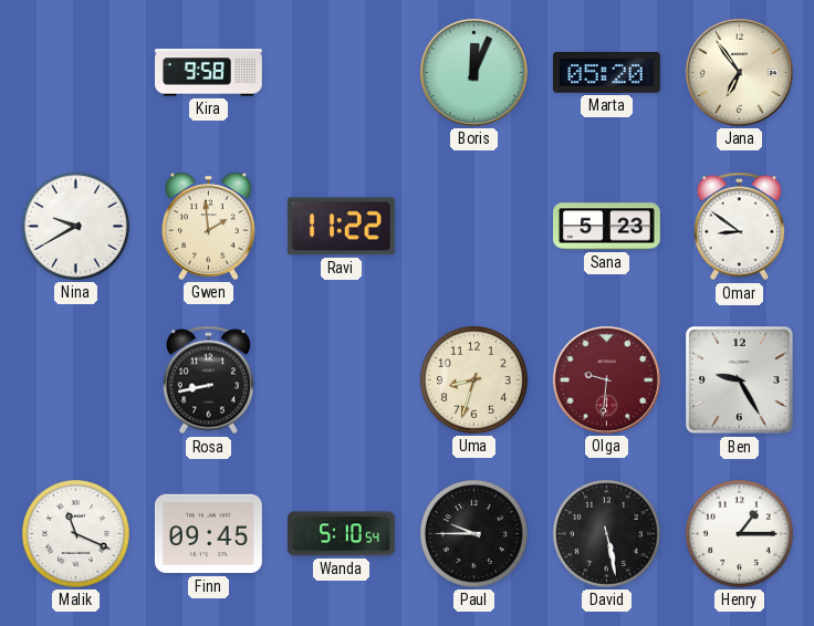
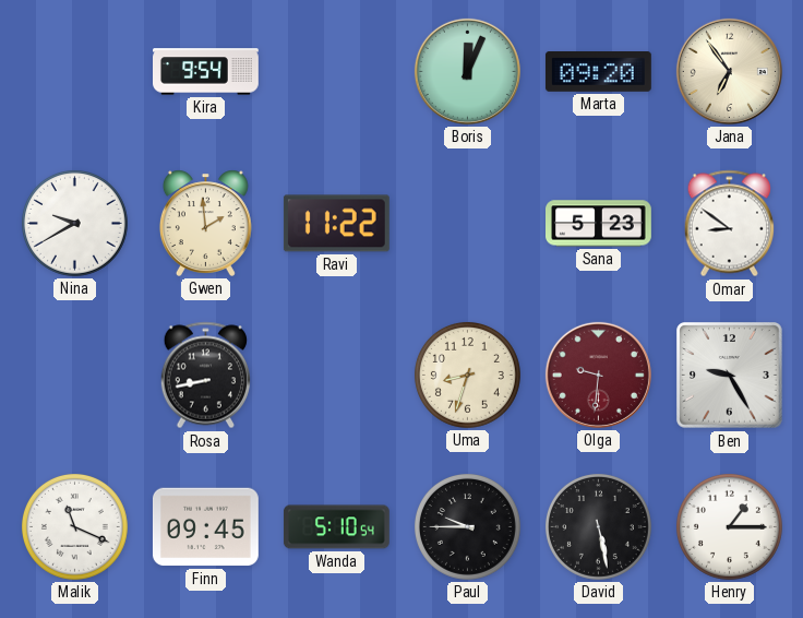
Kira: 9:58 -> 9:54 (206, 72)
Marta: 05:20 -> 09:20 (598, 72)
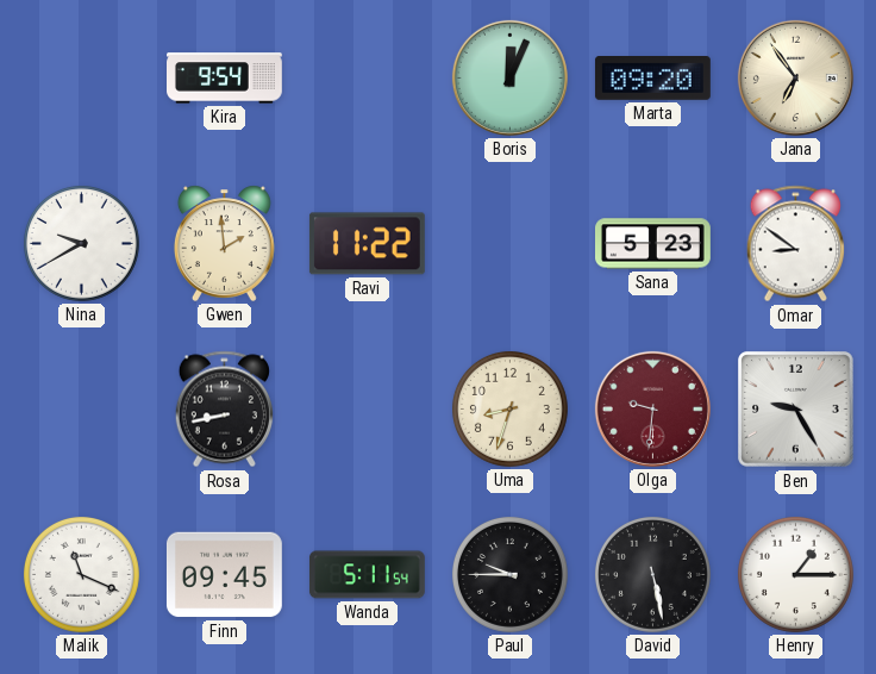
Wanda: 5:10 -> 5:11 (367, 575)
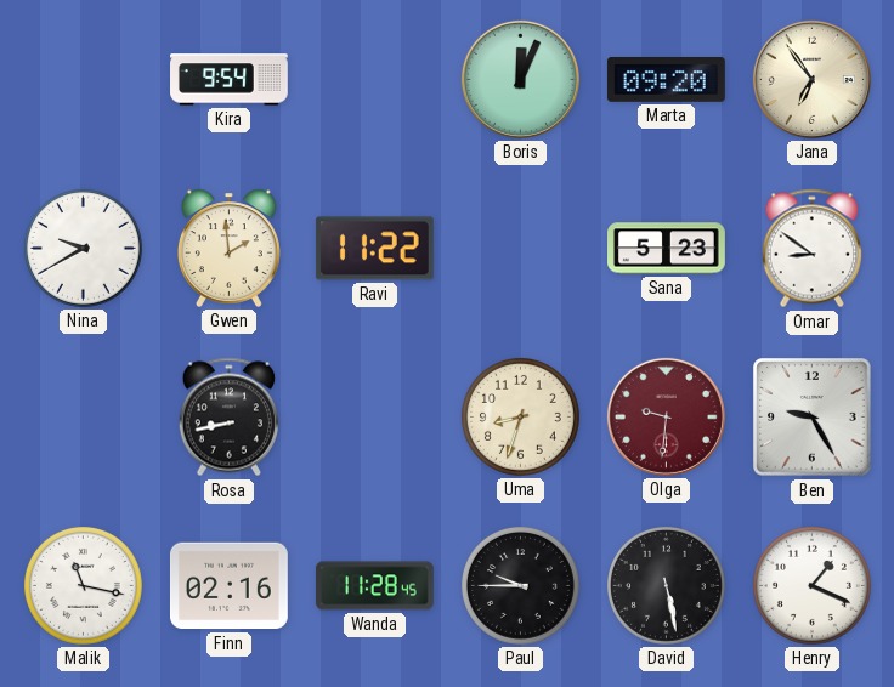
Malik: 11:19 -> 11:17 (83, 585)
Finn: 09:45 -> 02:16 (228, 586)
Wanda: 5:11 -> 11:28 (374, 586)
Henry: 1:15 -> 1:19 (811, 585)
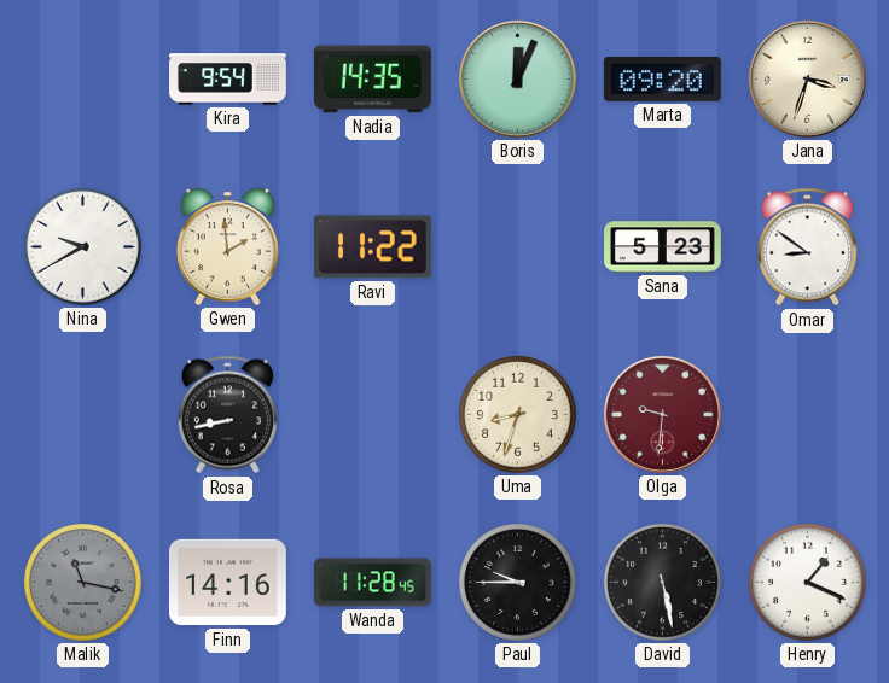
Nadia: none -> 14:35 (372, 80)
Jana: 6:54 -> 3:33 (807, 78)
Ben: 9:25 -> none (813, 418)
Malik dial: white -> grey (82, 582)
Finn: 02:16 -> 14:16 (227, 583)
